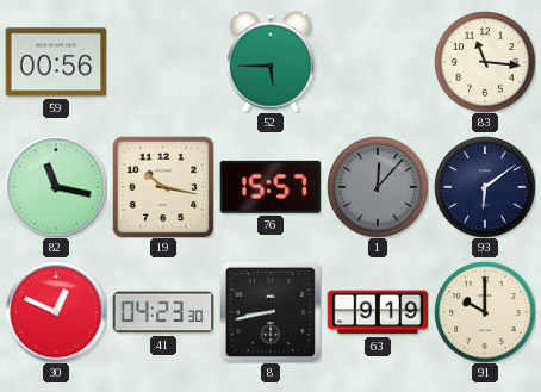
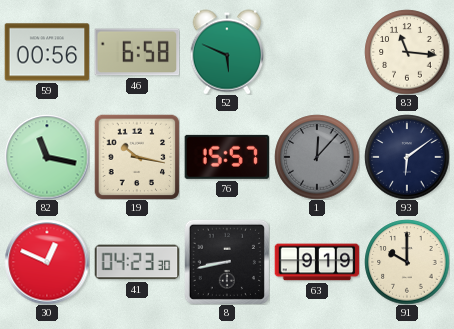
46: none -> 6:58 (137, 52)
52: 5:45 -> 5:49 (227, 52)
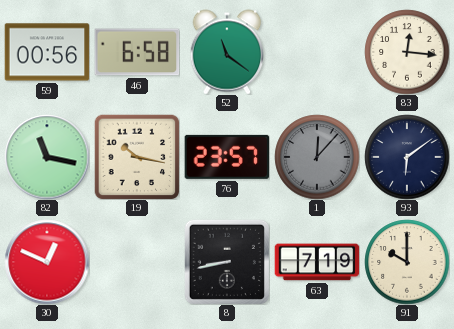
52: 5:49 -> 11:21 (227, 52)
83: 11:16 -> 12:16 (407, 52)
76: 15:57 -> 23:57 (227, 157)
41: 04:23 -> none (137, 262)
63: 9:19 -> 7:19 (317, 262)
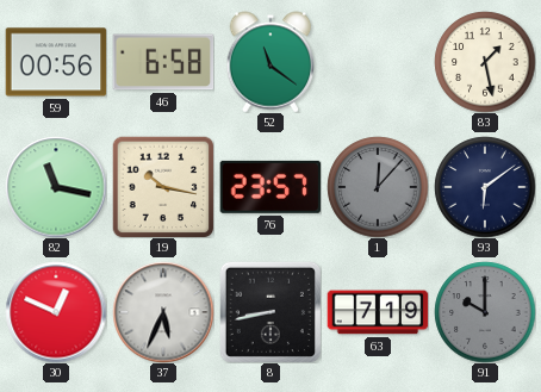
83: 12:16 -> 1:28 (485, 62)
37: none -> 5:34 (163, 312)
91 dial: cream -> grey (485, 312)
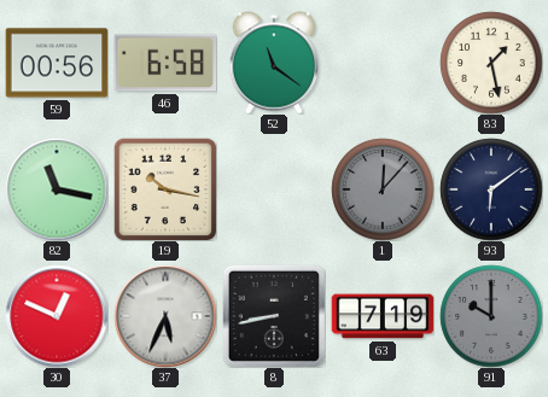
76: 23:57 -> none (270, 187)
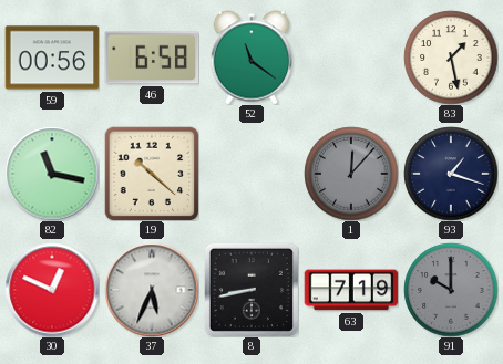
19: 10:17 -> 10:22 (152, 174)
93: 6:09 -> 1:18 (451, 174)
